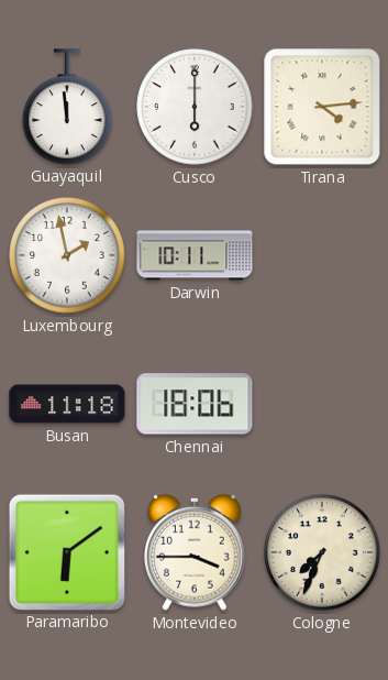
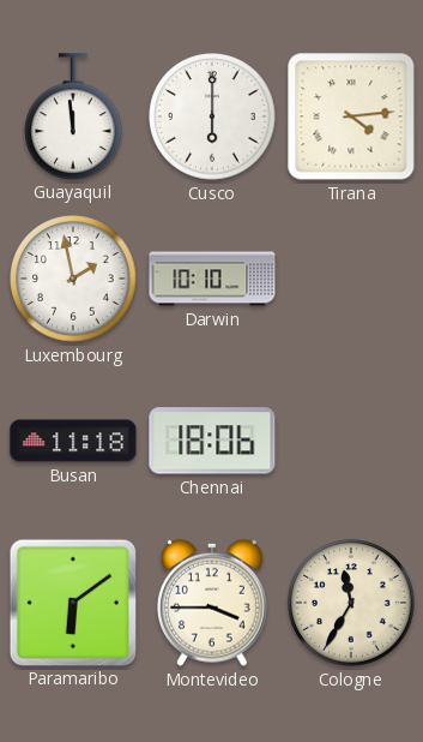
Darwin: 10:11 -> 10:10 (212, 279)
Cologne: 7:34 -> 11:35 (351, 603)
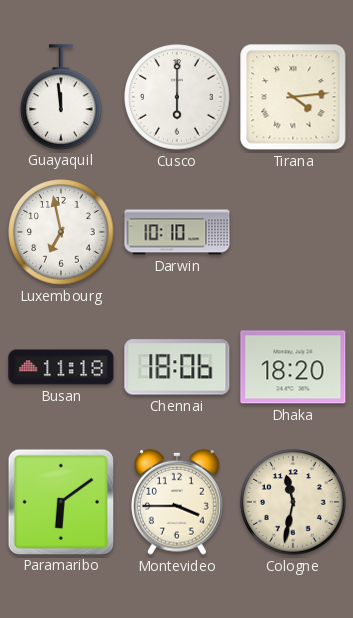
Luxembourg: 1:58 -> 6:58 (61, 232)
Dhaka: none -> 18:20 (293, 367)
Cologne: 11:35 -> 11:32 (293, 502)
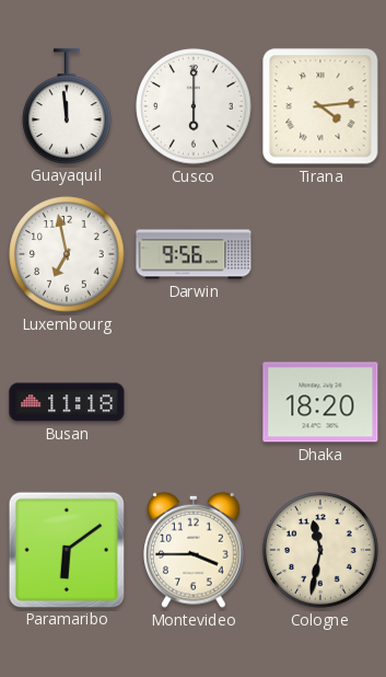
Darwin: 10:10 -> 9:56 (194, 254)
Chennai: 18:06 -> none (177, 367)
